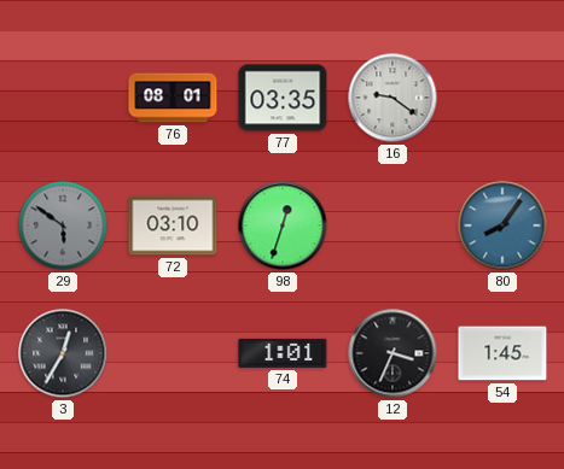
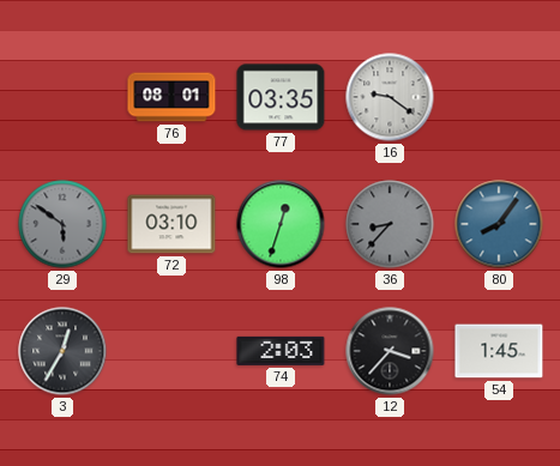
36: none -> 8:37 (390, 224)
74: 1:01 -> 2:03 (281, 351)
12: 3:34 -> 3:37 (390, 351)
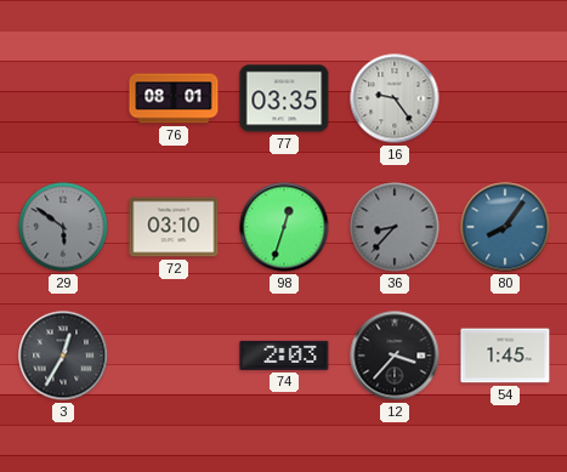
16: 9:21 -> 9:24 (395, 98)
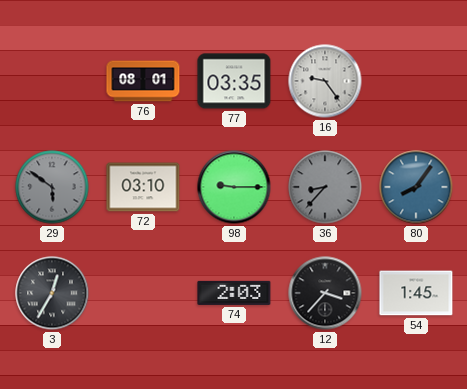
98: 12:33 -> 9:15 (234, 187)
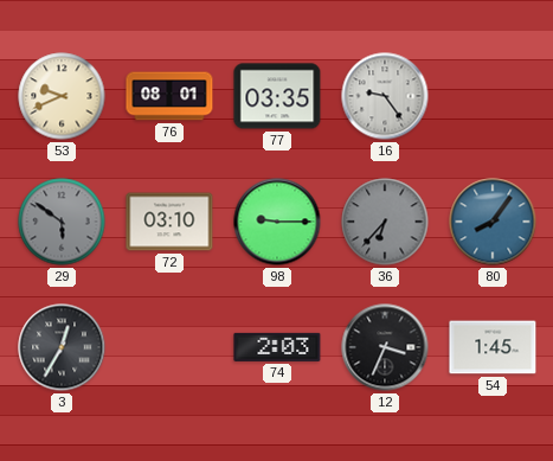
53: none -> 9:41 (62, 96)
36: 8:37 -> 6:37 (385, 222)
12: 3:37 -> 3:34 (385, 347)
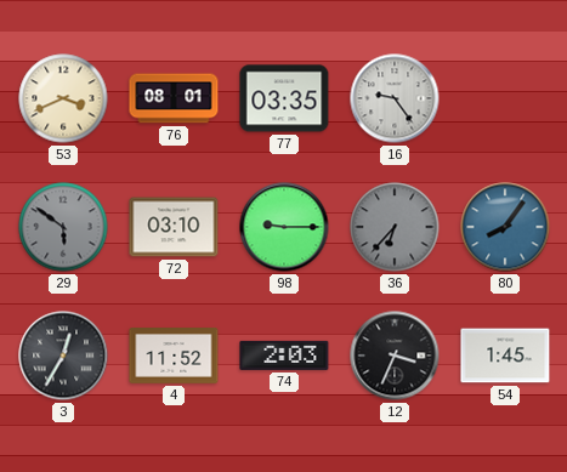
53: 9:41 -> 3:41 (63, 98)
4: none -> 11:52 (174, 357)
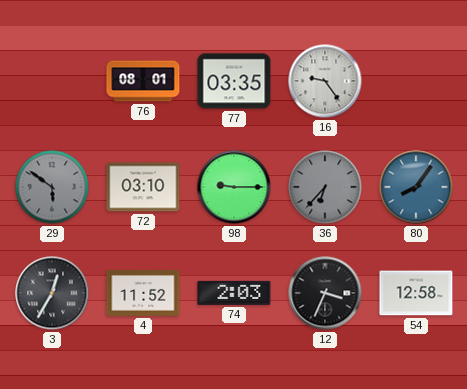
53: 3:41 -> none (63, 98)
54: 1:45 -> 12:58 (416, 293)
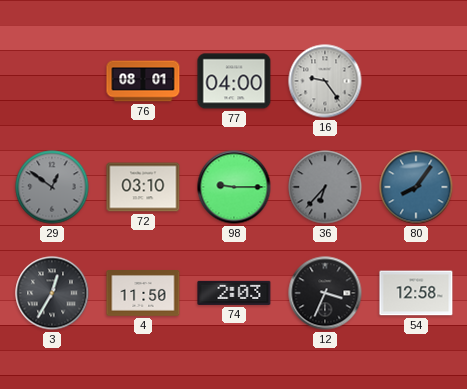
77: 03:35 -> 04:00 (234, 81)
29: 5:51 -> 12:51 (52, 187)
4: 11:52 -> 11:50 (143, 294)
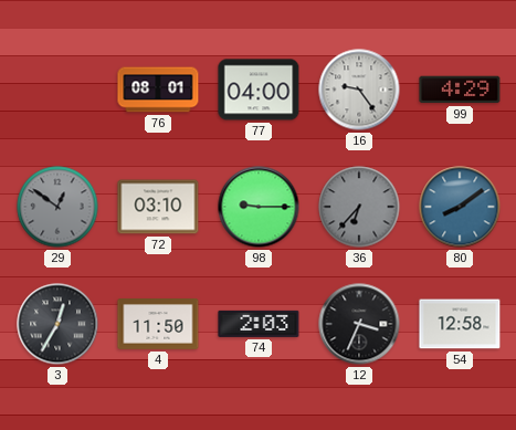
99: none -> 4:29 (460, 90)
80: 8:06 -> 8:09 (460, 207)
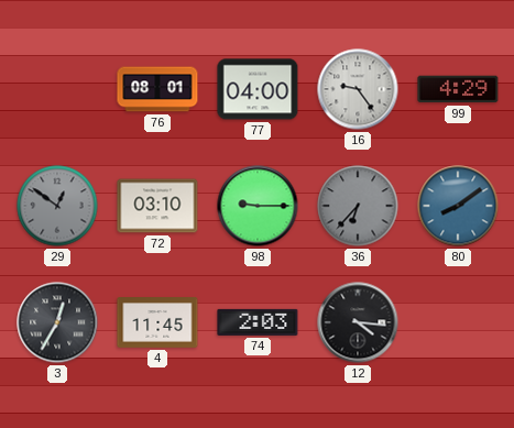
4: 11:50 -> 11:45 (157, 323)
12: 3:34 -> 4:16 (358, 322)
54: 12:58 -> none (460, 324)
